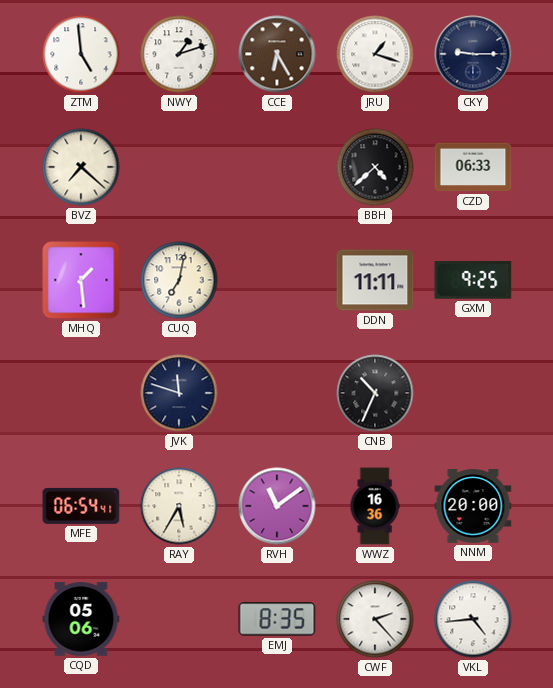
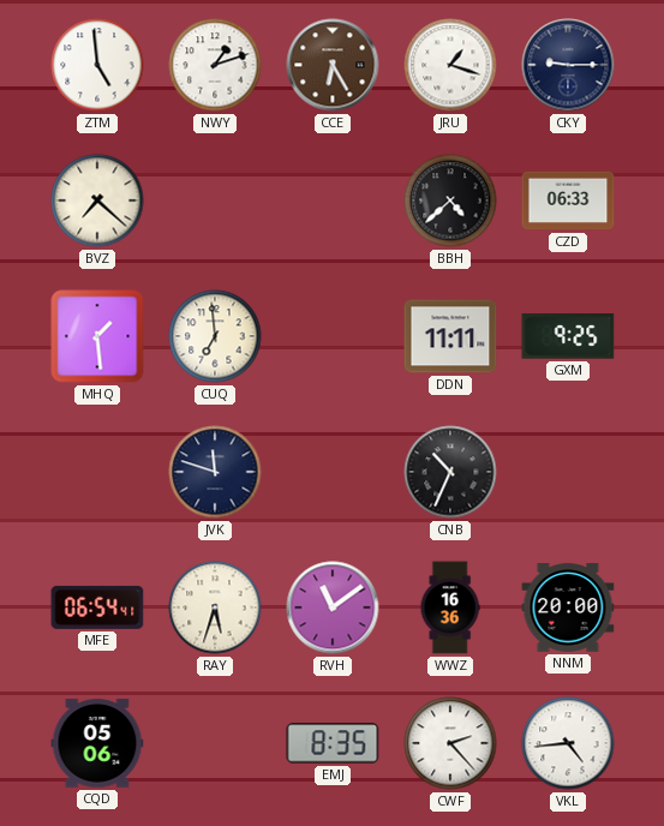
CUQ: 7:02 -> 6:59 (215, 336)
RAY: 5:35 -> 5:33 (215, 607)
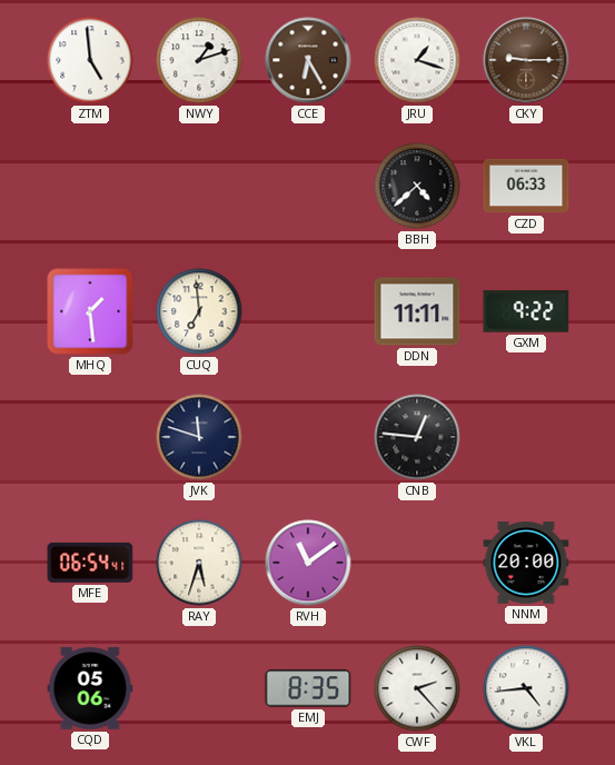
CKY dial: navy -> brown (526, 60)
BVZ: 7:22 -> none (97, 200)
GXM: 9:25 -> 9:22 (526, 311)
CNB: 10:34 -> 12:46 (417, 437)
WWZ: 16:36 -> none (450, 607)
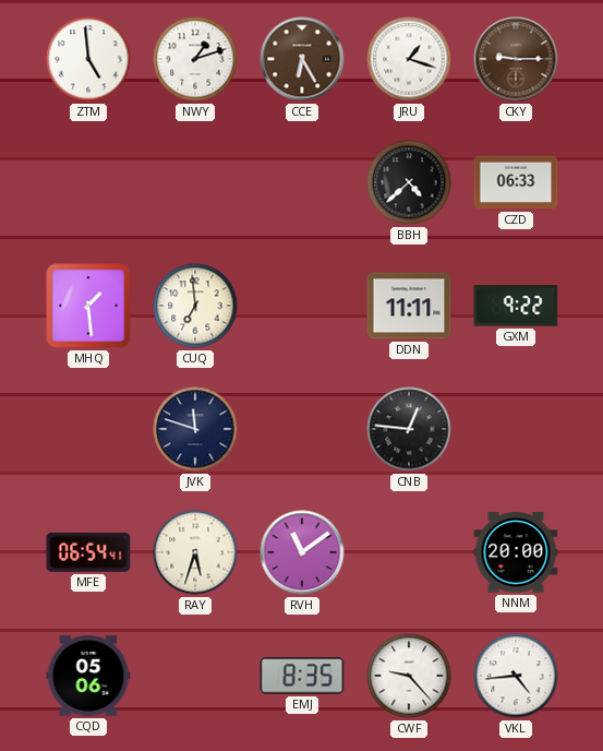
CWF: 2:23 -> 9:23 (409, 676)
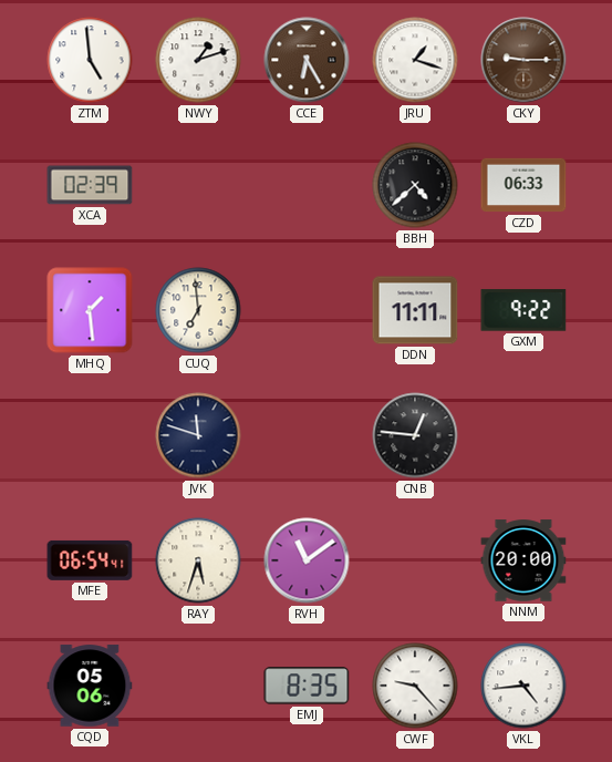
XCA: none -> 02:39 (90, 185)
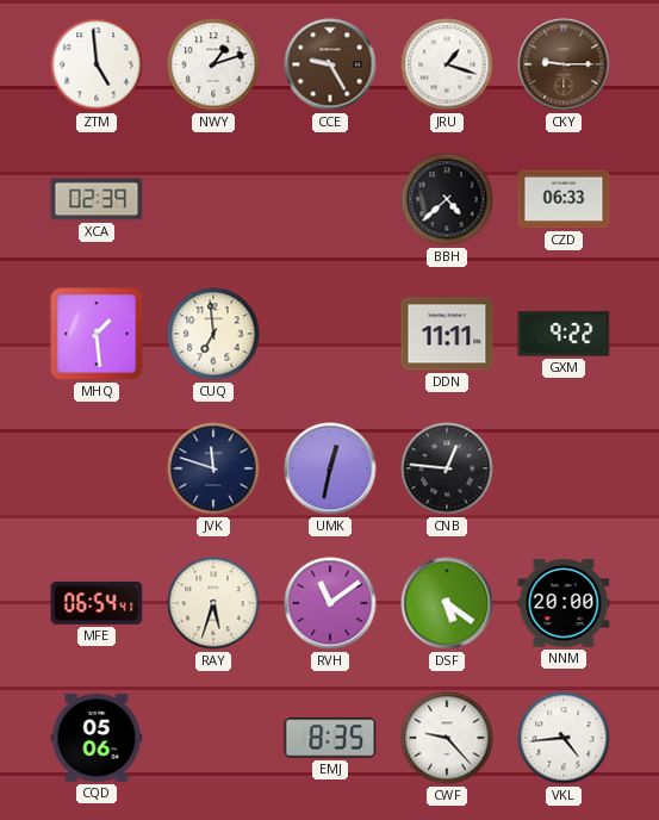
CCE: 6:25 -> 9:25 (330, 64)
UMK: none -> 12:32 (330, 468)
DSF: none -> 5:21 (447, 603)
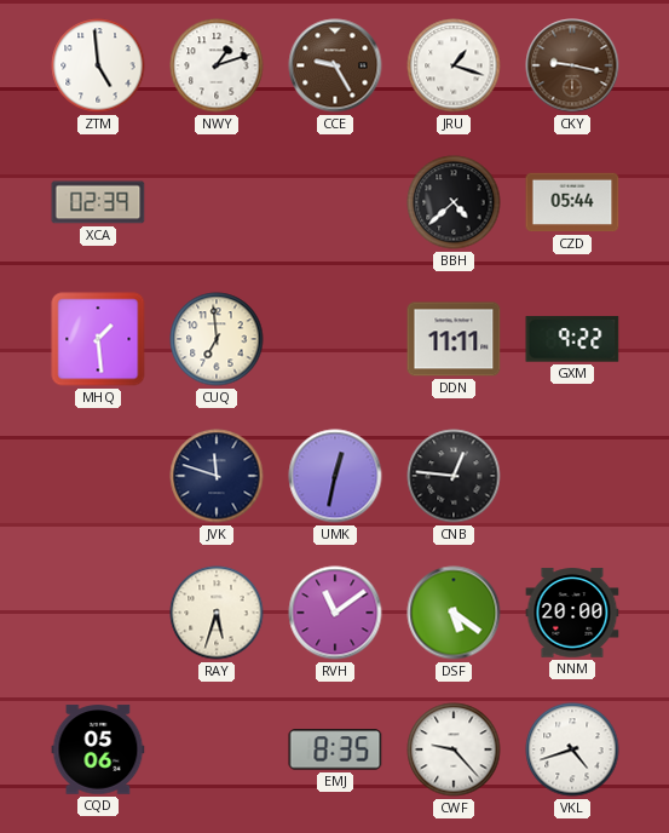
CKY: 9:15 -> 9:17 (572, 65)
CZD: 06:33 -> 05:44 (572, 202)
MFE: 06:54 -> none (97, 603)
VKL: 4:44 -> 4:42 (572, 749)
